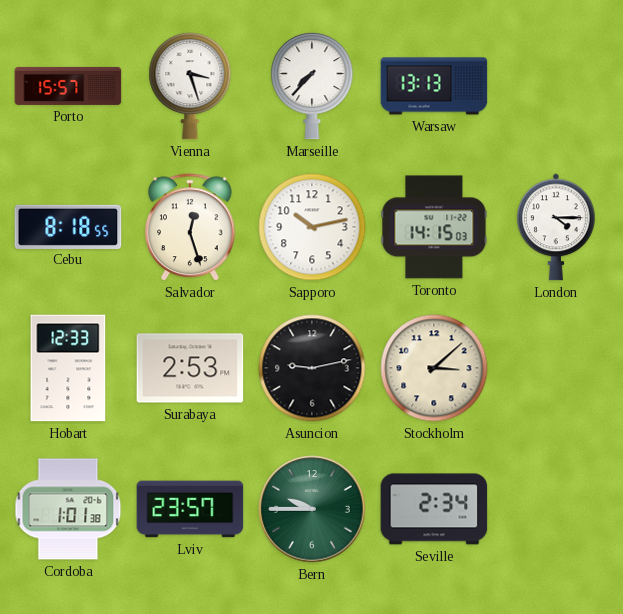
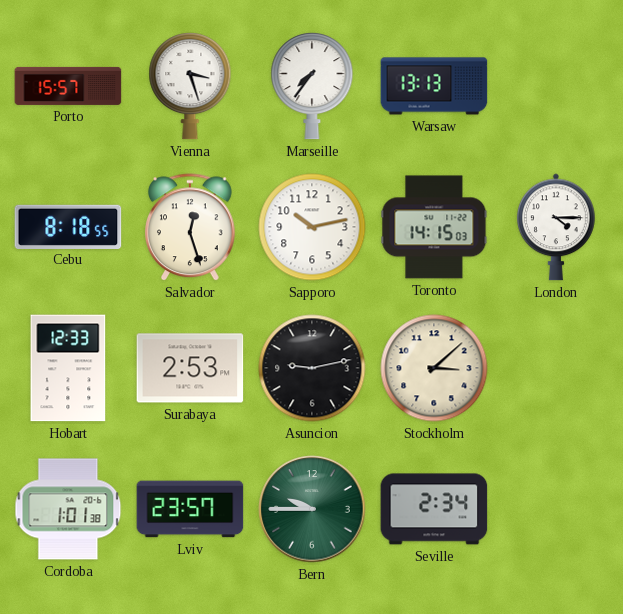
Marseille: 7:37 -> 7:36 (312, 86)
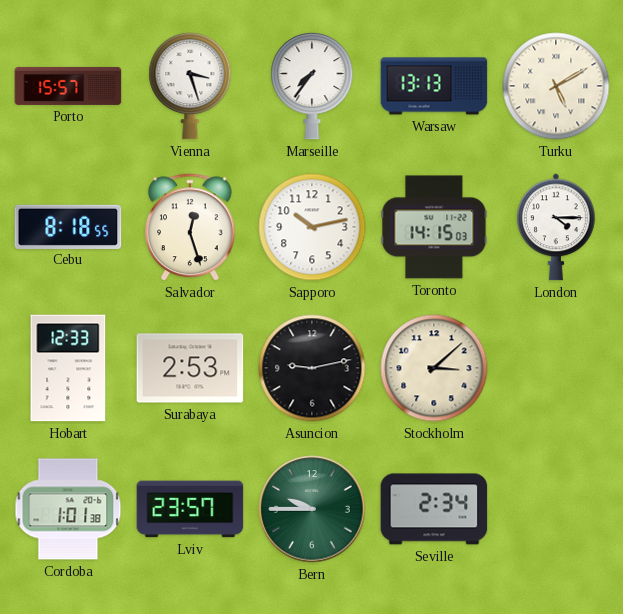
Turku: none -> 5:10 (556, 86)
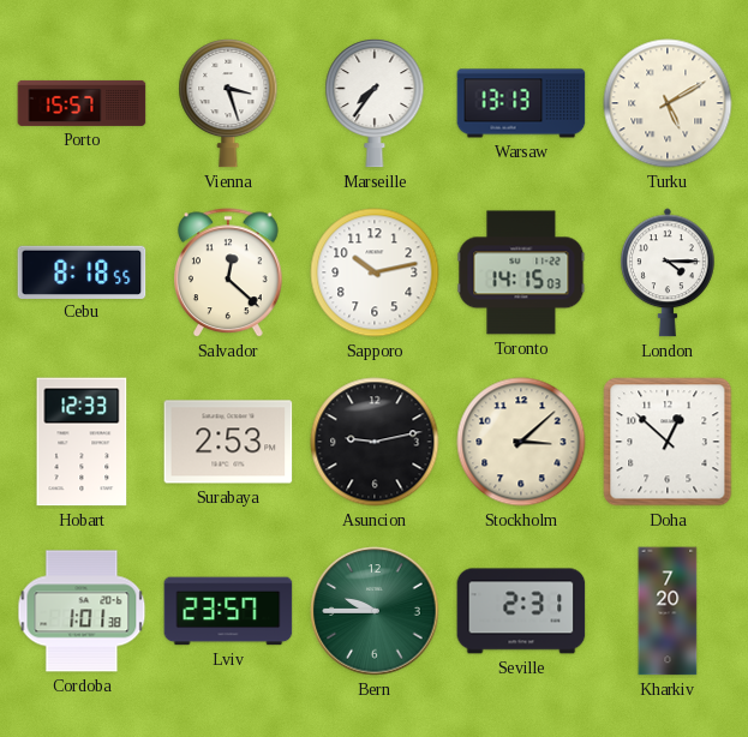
Salvador: 12:27 -> 12:22 (229, 274)
Doha: none -> 12:52 (668, 442)
Seville: 2:34 -> 2:31 (521, 611)
Kharkiv: none -> 7:20 (668, 611)
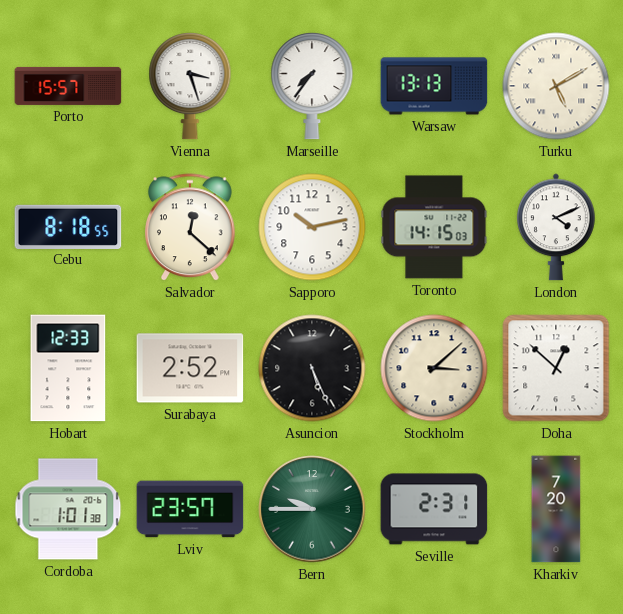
London: 4:15 -> 4:11 (556, 227)
Surabaya: 2:53 -> 2:52 (190, 368)
Asuncion: 9:13 -> 5:26 (312, 368)
